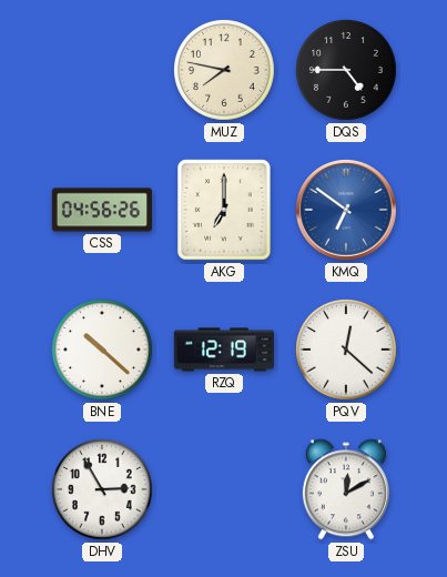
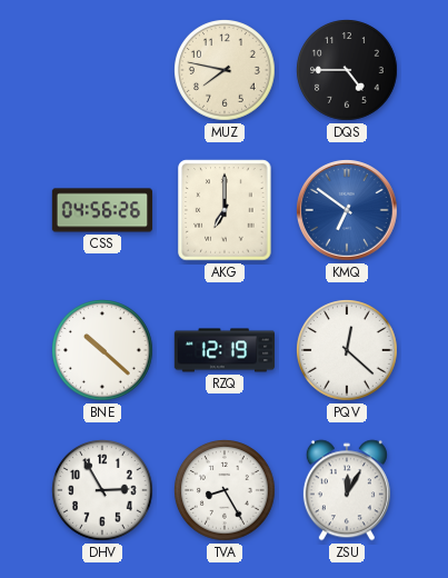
TVA: none -> 8:25 (226, 491)
ZSU: 12:10 -> 12:05 (347, 490)
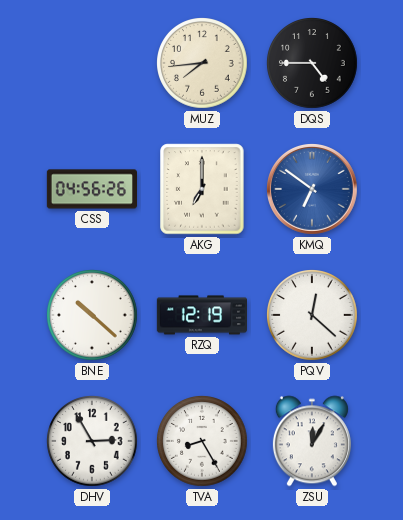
MUZ: 7:47 -> 7:44 (203, 64)
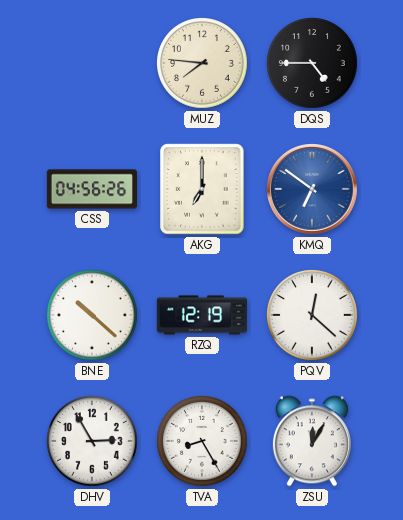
MUZ: 7:44 -> 7:46 (203, 64)
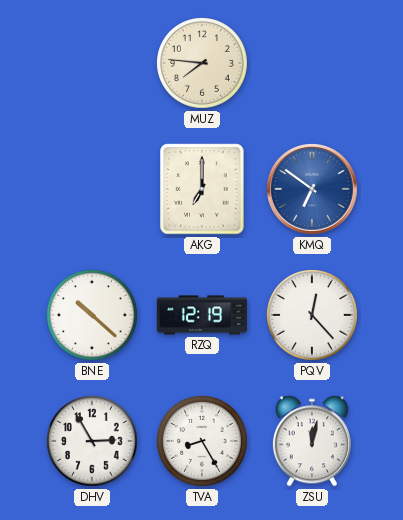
DQS: 4:45 -> none (313, 64)
CSS: 04:56 -> none (91, 189)
PQV: 12:22 -> 12:23 (313, 316)
ZSU: 12:05 -> 12:02 (312, 441)
